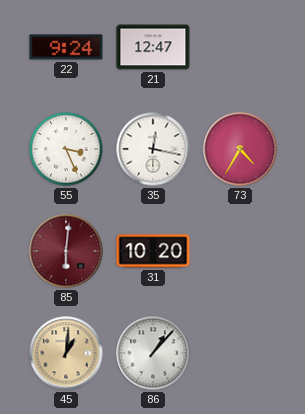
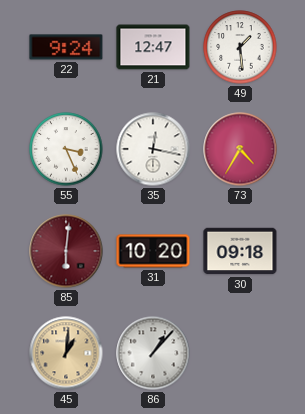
49: none -> 1:29 (240, 47)
30: none -> 09:18 (240, 251)
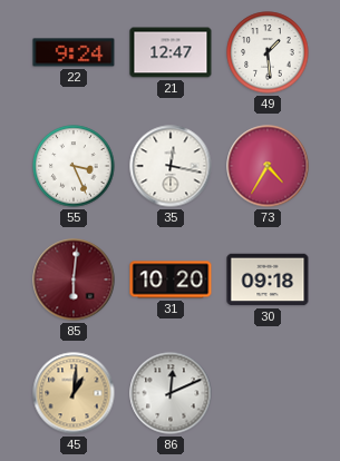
86: 1:07 -> 12:11 (171, 393)
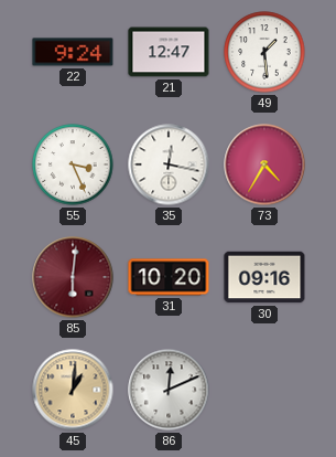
30: 09:18 -> 09:16 (264, 277)
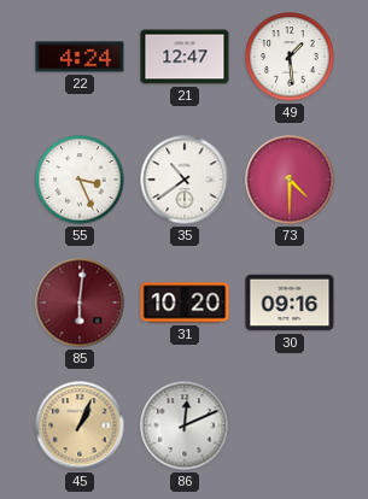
22: 9:24 -> 4:24 (80, 57)
35: 12:17 -> 10:39 (185, 180)
73: 4:35 -> 4:30 (290, 180)
45: 1:01 -> 1:04 (80, 425)
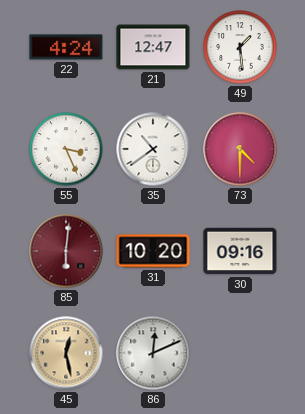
45: 1:04 -> 12:28 (66, 353)
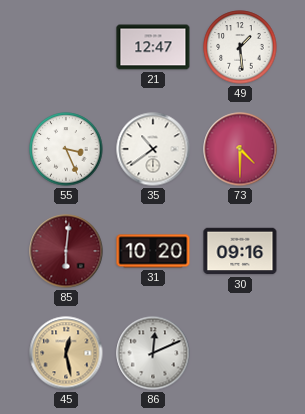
22: 4:24 -> none (66, 47)
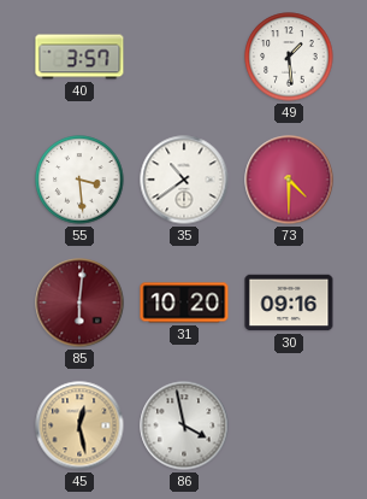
40: none -> 3:57 (79, 57)
21: 12:47 -> none (153, 47)
55: 3:26 -> 3:29 (79, 180)
86: 12:11 -> 3:58 (184, 425)
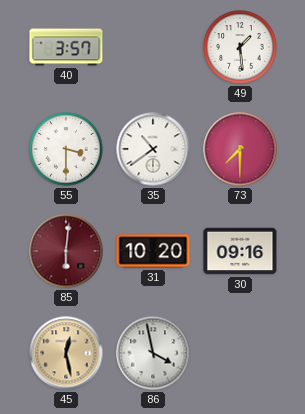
55: 3:29 -> 3:30 (66, 149)
73: 4:30 -> 7:30 (240, 149)
